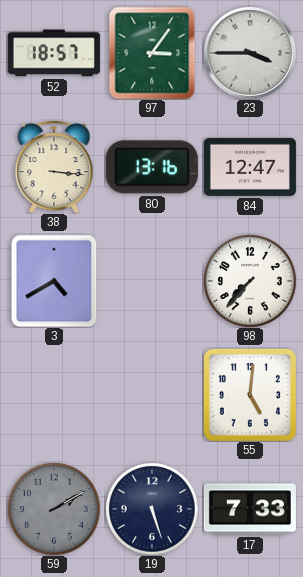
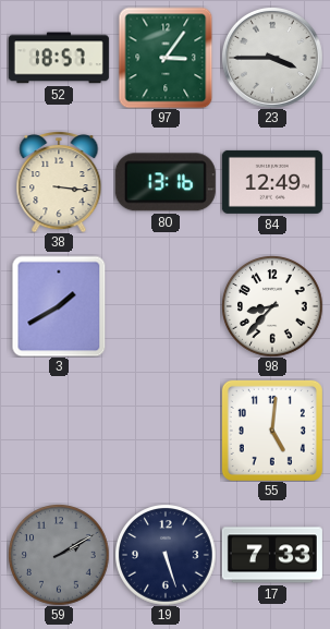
84: 12:47 -> 12:49 (272, 182)
3: 4:40 -> 1:40 (59, 306)
98: 7:37 -> 8:37 (272, 306)
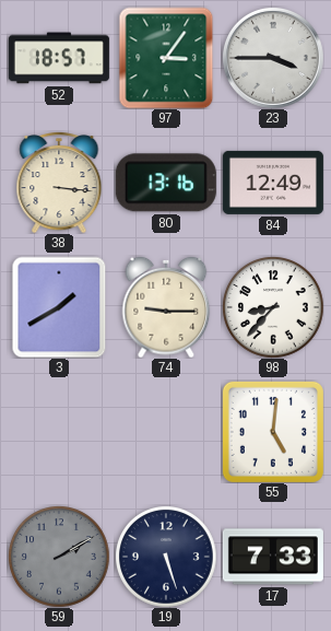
74: none -> 9:15 (166, 307)
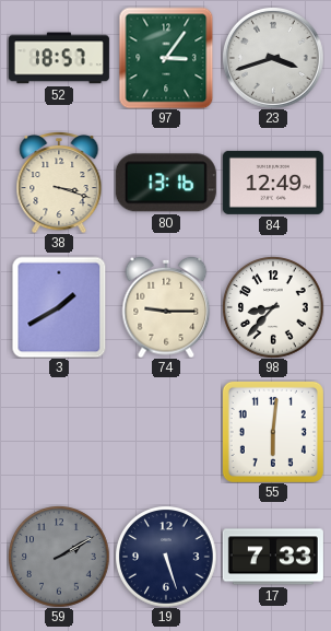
23: 3:45 -> 3:42 (273, 58)
38: 3:16 -> 3:18 (59, 183)
55: 5:01 -> 6:01 (273, 432)
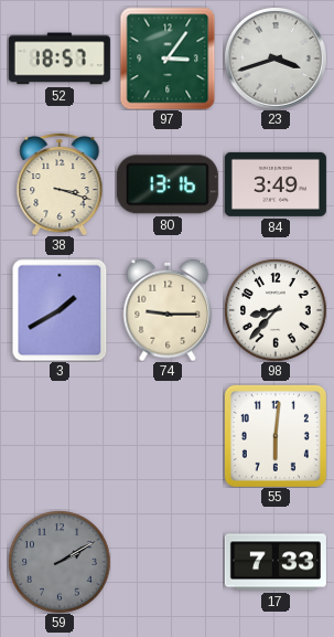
84: 12:49 -> 3:49 (276, 184)
19: 5:27 -> none (166, 557)
